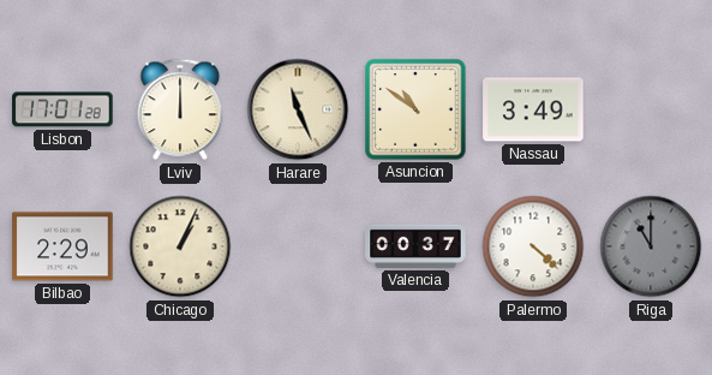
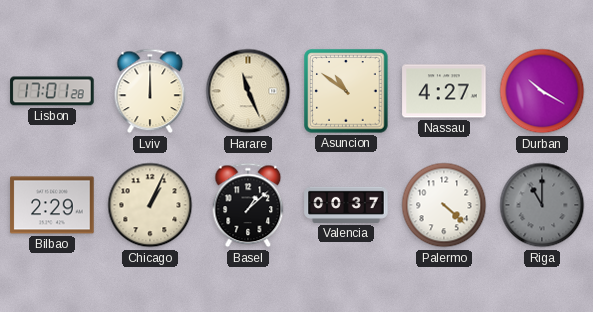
Nassau: 3:49 -> 4:27 (444, 91)
Durban: none -> 10:20 (542, 91)
Basel: none -> 1:08 (248, 205)
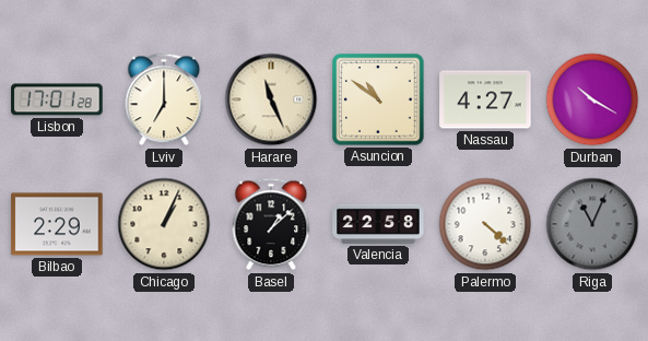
Lviv: 12:00 -> 7:00 (164, 99)
Valencia: 00:37 -> 22:58 (378, 224)
Riga: 11:00 -> 11:04 (592, 224)
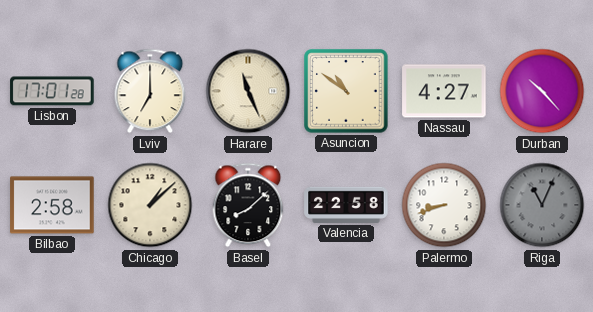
Durban: 10:20 -> 10:23 (542, 91)
Bilbao: 2:29 -> 2:58 (52, 205)
Chicago: 1:04 -> 1:08 (150, 205)
Basel: 1:08 -> 8:08 (248, 205)
Palermo: 4:22 -> 8:42 (444, 205)
